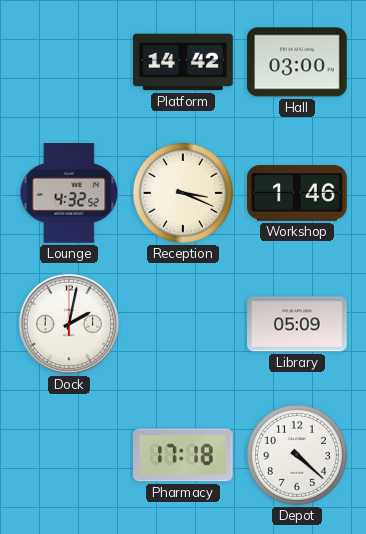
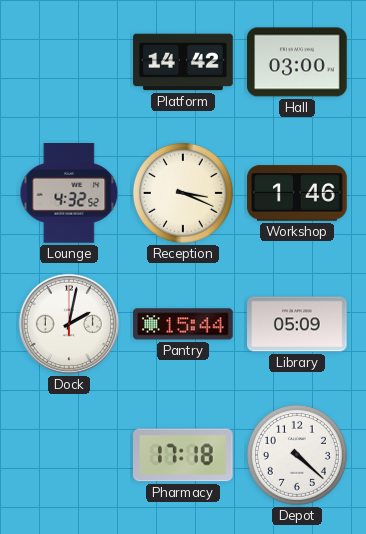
Pantry: none -> 15:44 (183, 324)
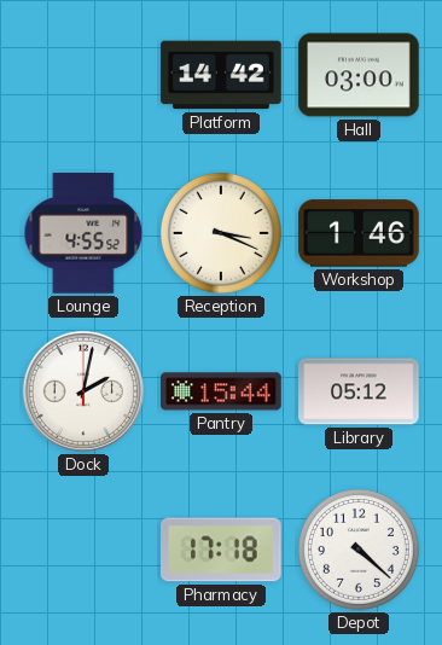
Lounge: 4:32 -> 4:55 (83, 233)
Library: 05:09 -> 05:12 (359, 391)
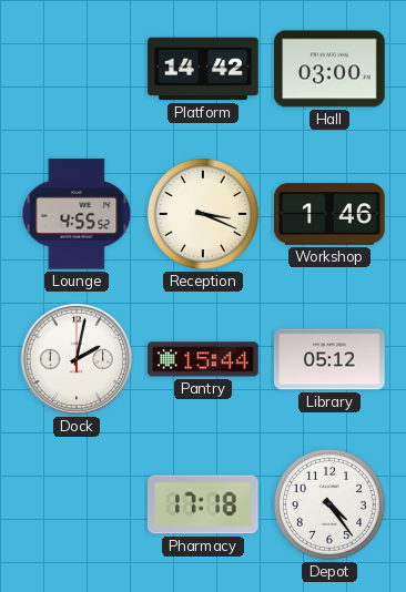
Depot: 4:22 -> 4:24 (329, 504)
